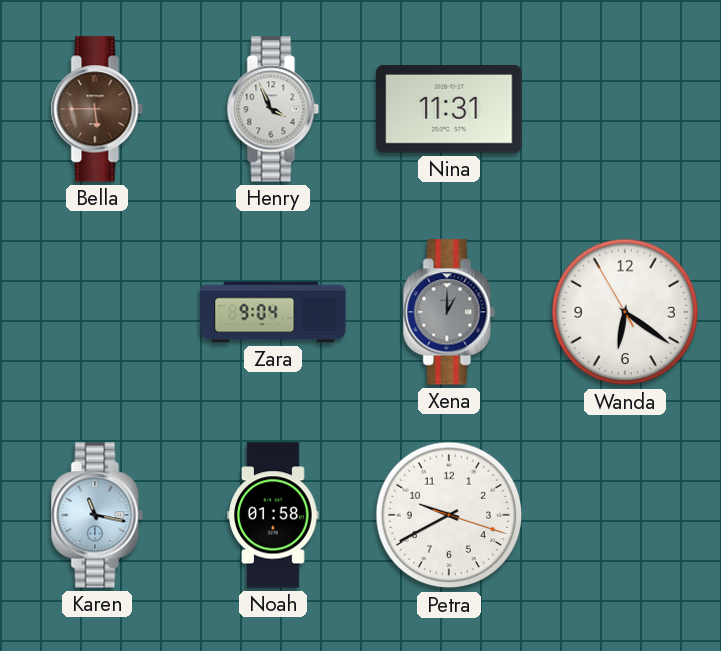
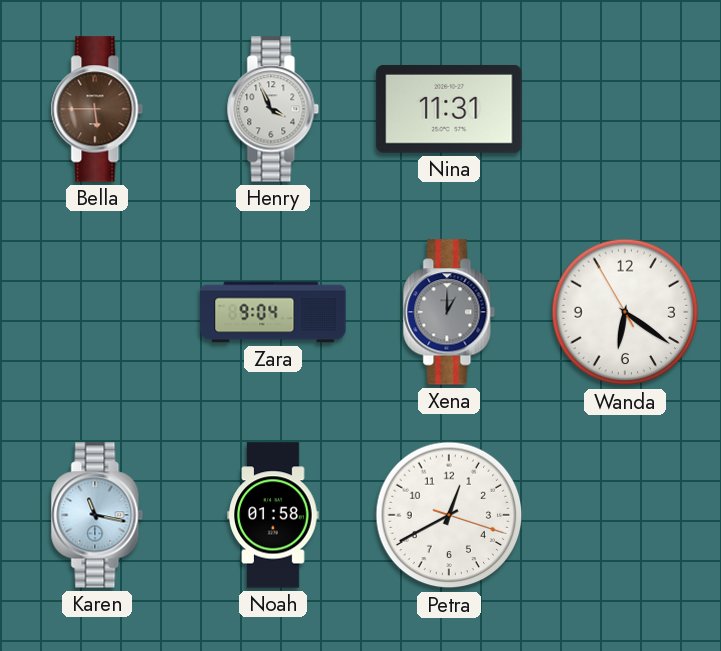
Petra: 9:40 -> 12:40 (449, 515)
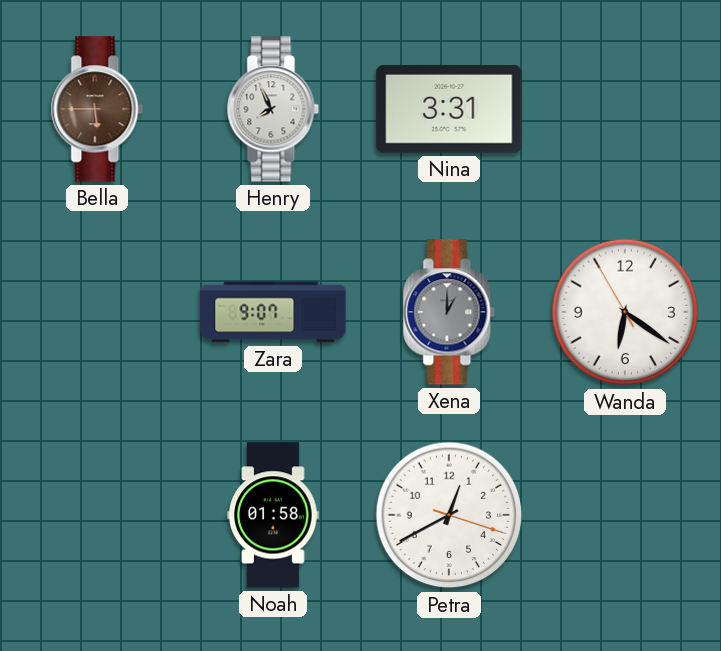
Henry: 3:56 -> 7:56 (273, 109)
Nina: 11:31 -> 3:31 (449, 109)
Zara: 9:04 -> 9:07 (273, 312)
Karen: 11:17 -> none (97, 515)
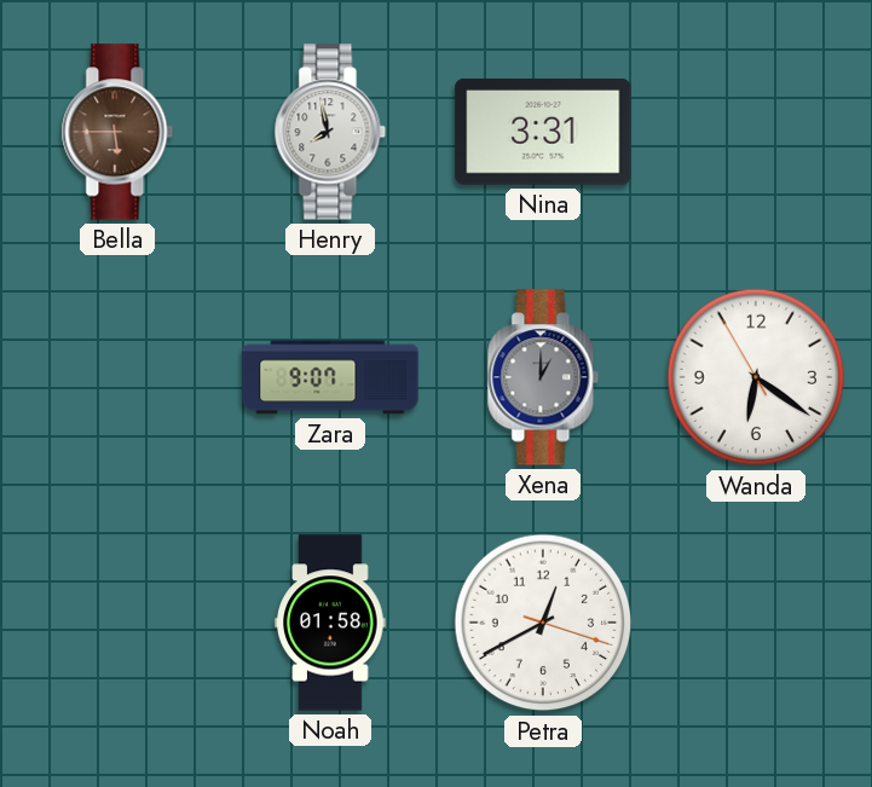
Henry: 7:56 -> 7:58 (330, 132)
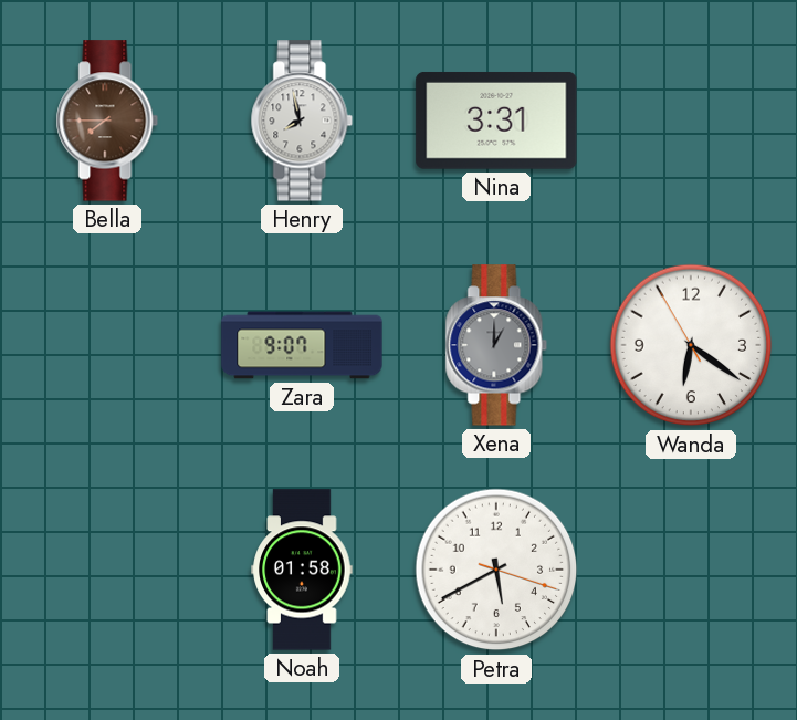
Bella: 5:45 -> 7:45 (107, 121)
Petra: 12:40 -> 5:40 (496, 570)
